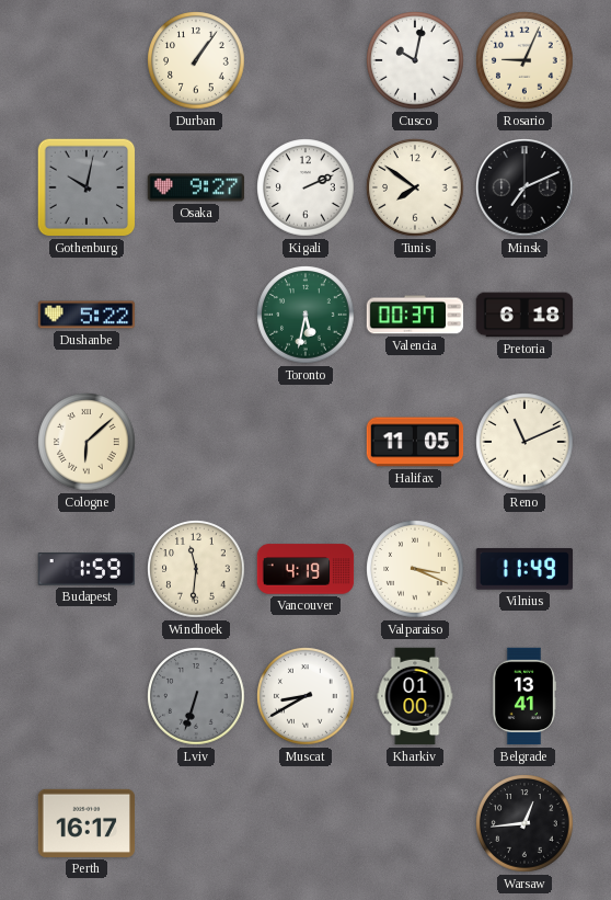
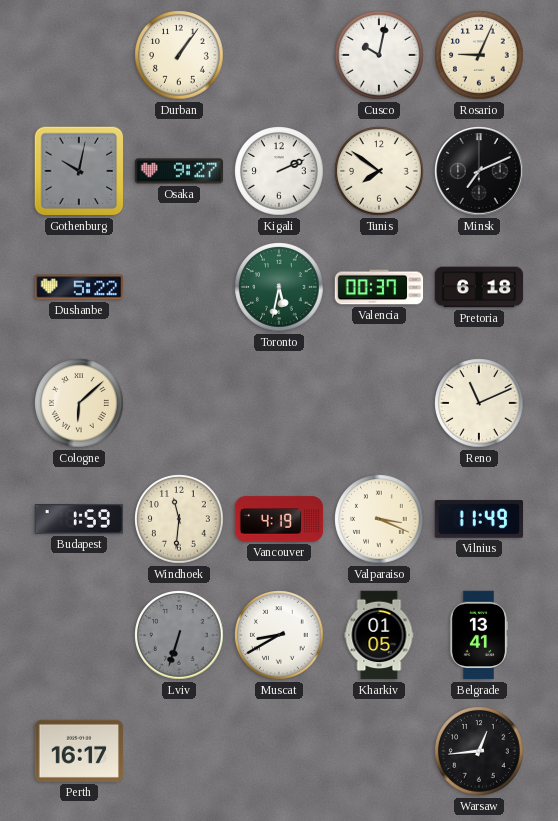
Halifax: 11:05 -> none (415, 442)
Kharkiv: 01:00 -> 01:05 (379, 635)
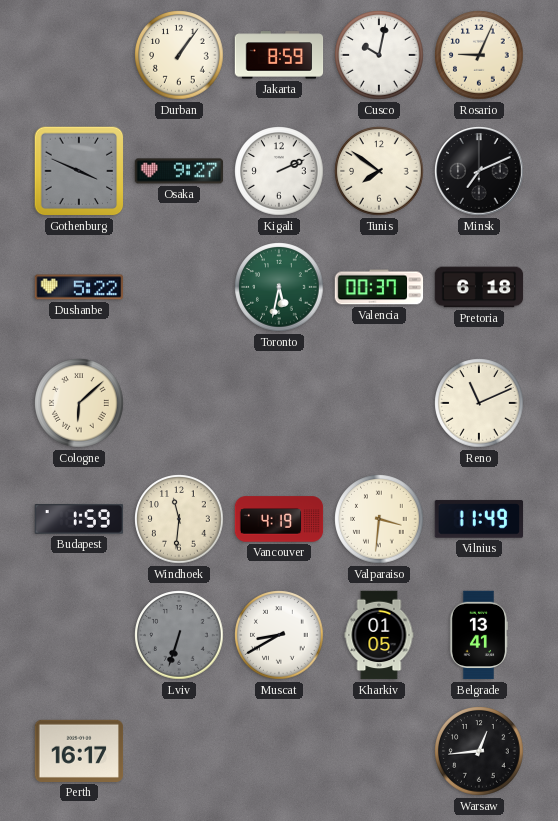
Jakarta: none -> 8:59 (279, 55)
Gothenburg: 10:02 -> 3:49 (79, 171)
Valparaiso: 3:19 -> 3:31 (379, 519)
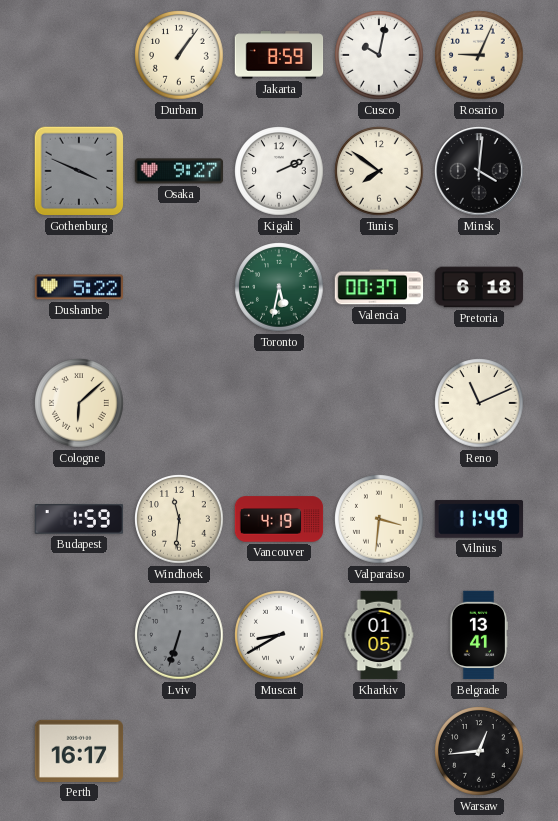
Minsk: 7:11 -> 4:01 (479, 171)
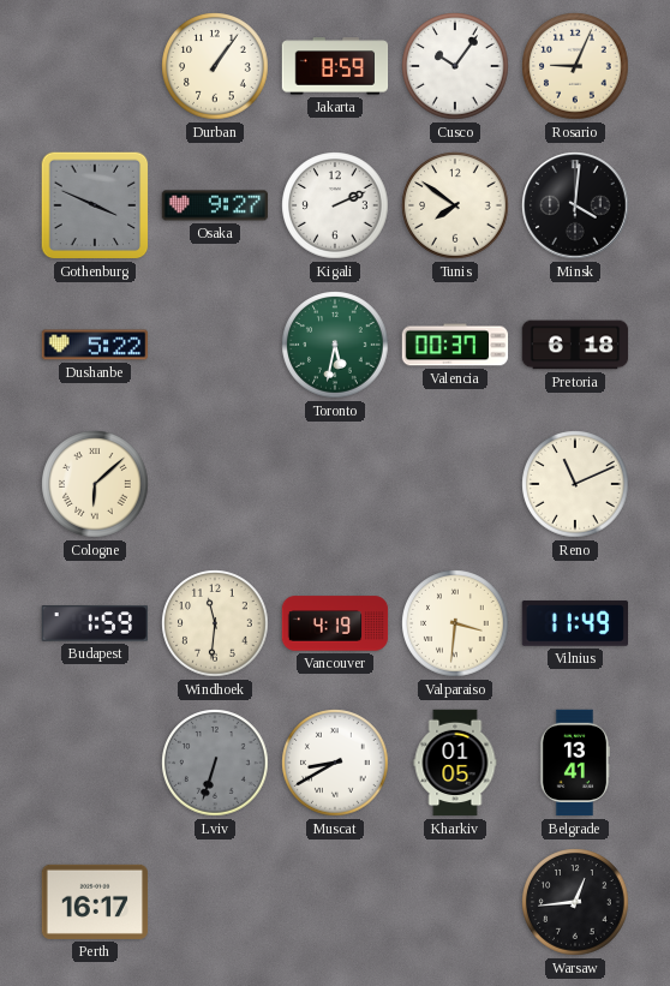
Cusco: 10:02 -> 10:06 (455, 66)
